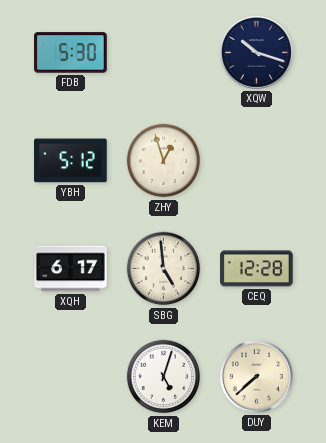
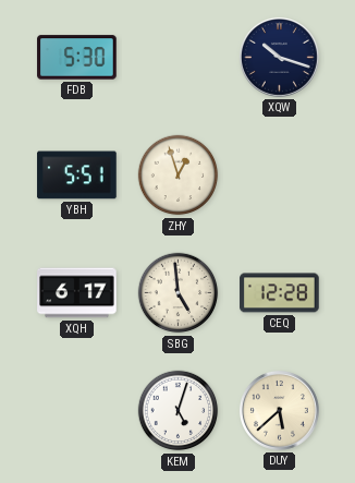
YBH: 5:12 -> 5:51 (77, 176)
DUY: 7:38 -> 5:38 (279, 410)
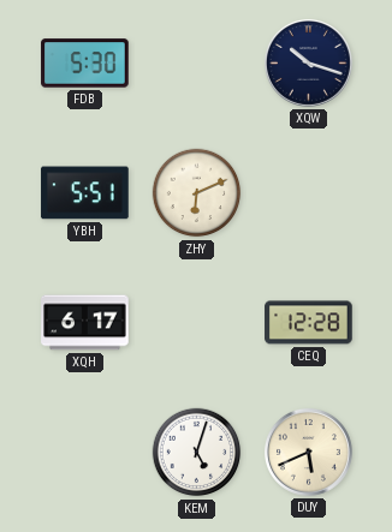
ZHY: 12:57 -> 6:11 (197, 193)
SBG: 4:59 -> none (179, 293)
DUY: 5:38 -> 5:41 (308, 452)
